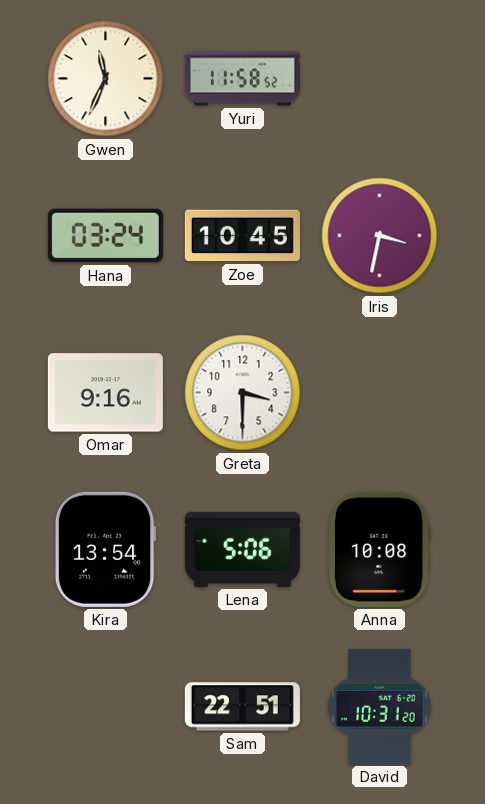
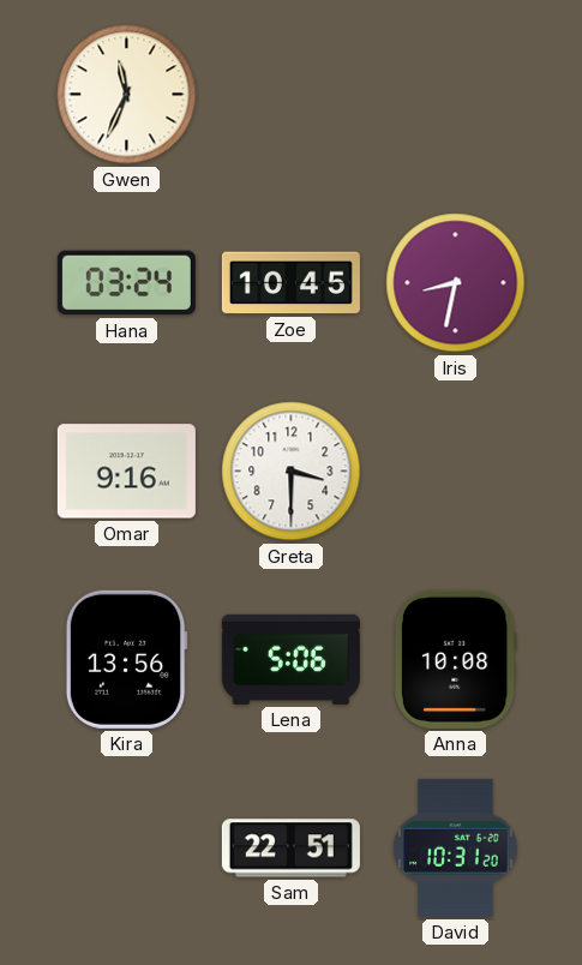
Yuri: 11:58 -> none (242, 79)
Iris: 3:32 -> 8:32 (456, 283)
Kira: 13:54 -> 13:56 (126, 659)
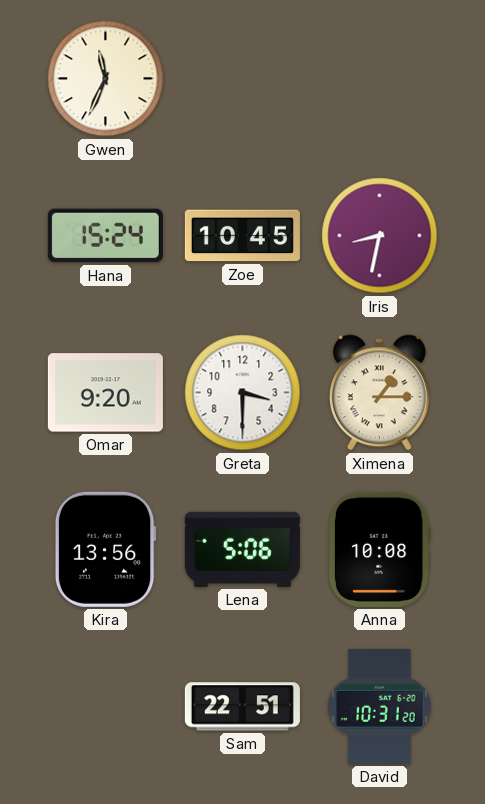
Hana: 03:24 -> 15:24 (105, 236)
Omar: 9:16 -> 9:20 (105, 393)
Ximena: none -> 1:15 (379, 393)
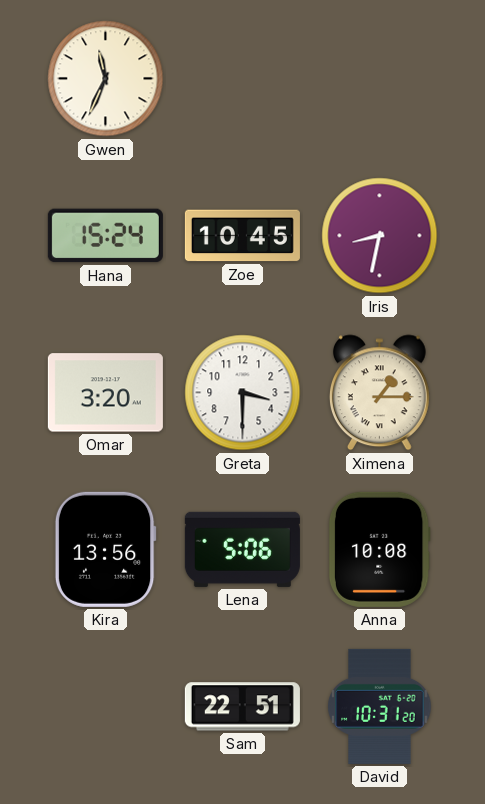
Omar: 9:20 -> 3:20 (105, 393)
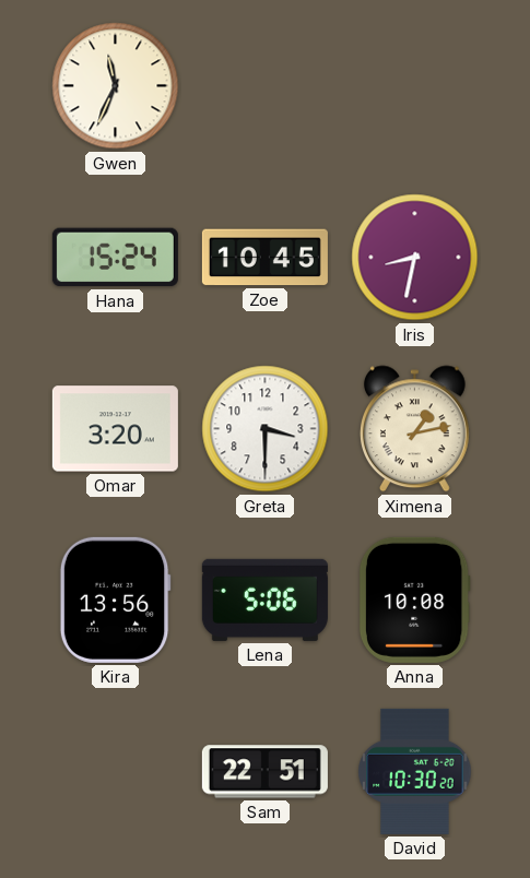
Ximena: 1:15 -> 1:13 (414, 429)
David: 10:31 -> 10:30 (415, 771)
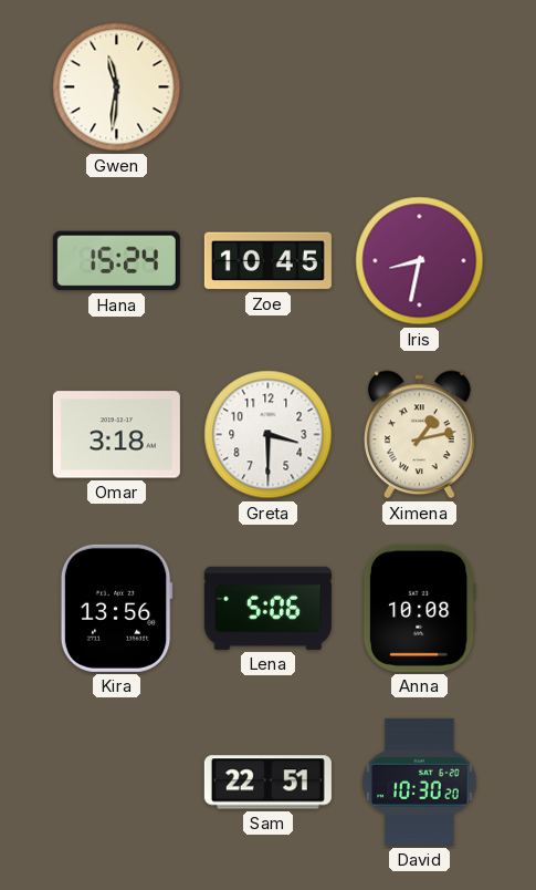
Gwen: 11:34 -> 11:31 (117, 87)
Omar: 3:20 -> 3:18 (116, 435)
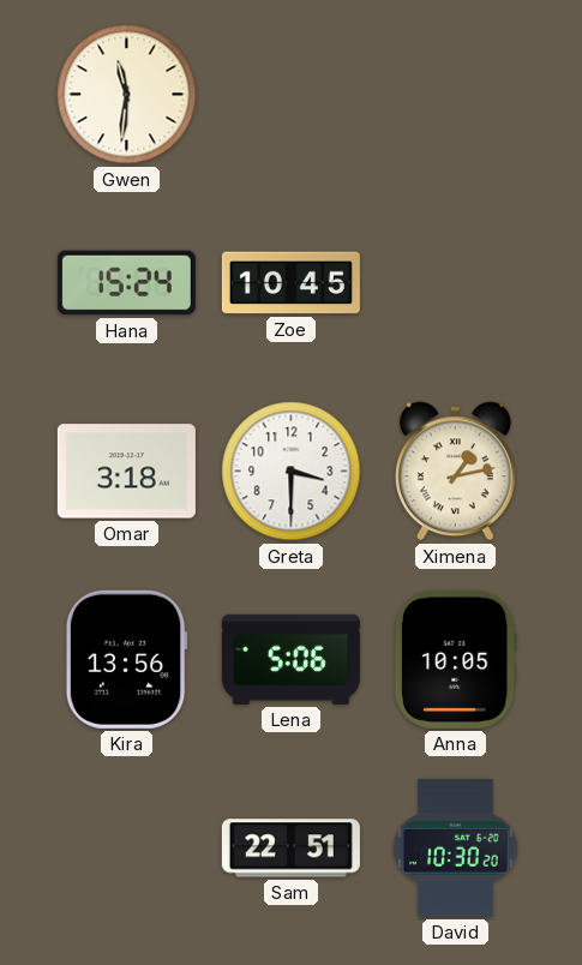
Iris: 8:32 -> none (420, 261)
Anna: 10:08 -> 10:05 (455, 659)
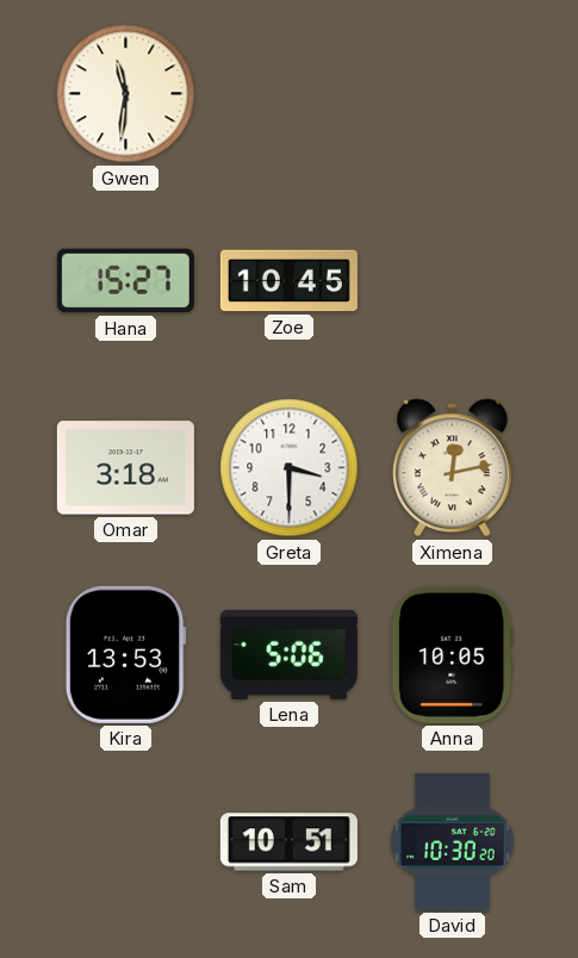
Hana: 15:24 -> 15:27 (125, 281)
Ximena: 1:13 -> 12:13 (452, 468)
Kira: 13:56 -> 13:53 (125, 654)
Sam: 22:51 -> 10:51 (288, 842)
